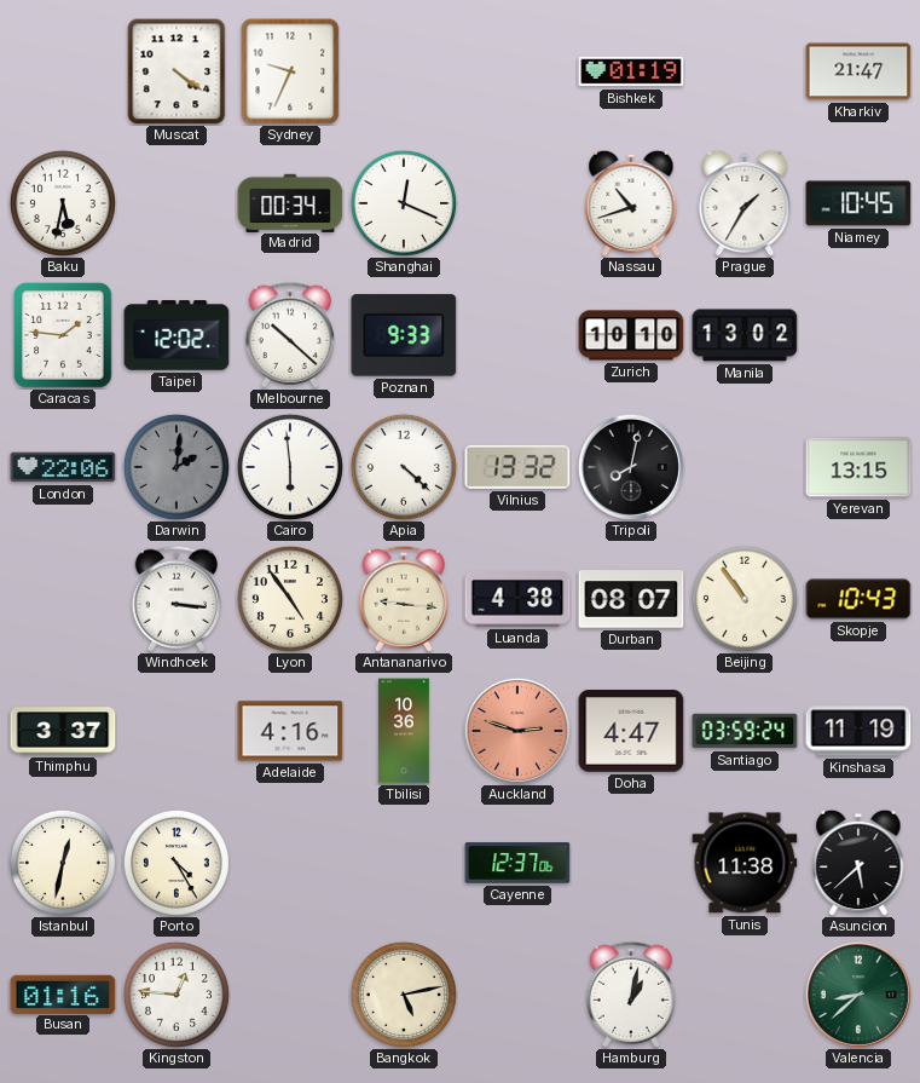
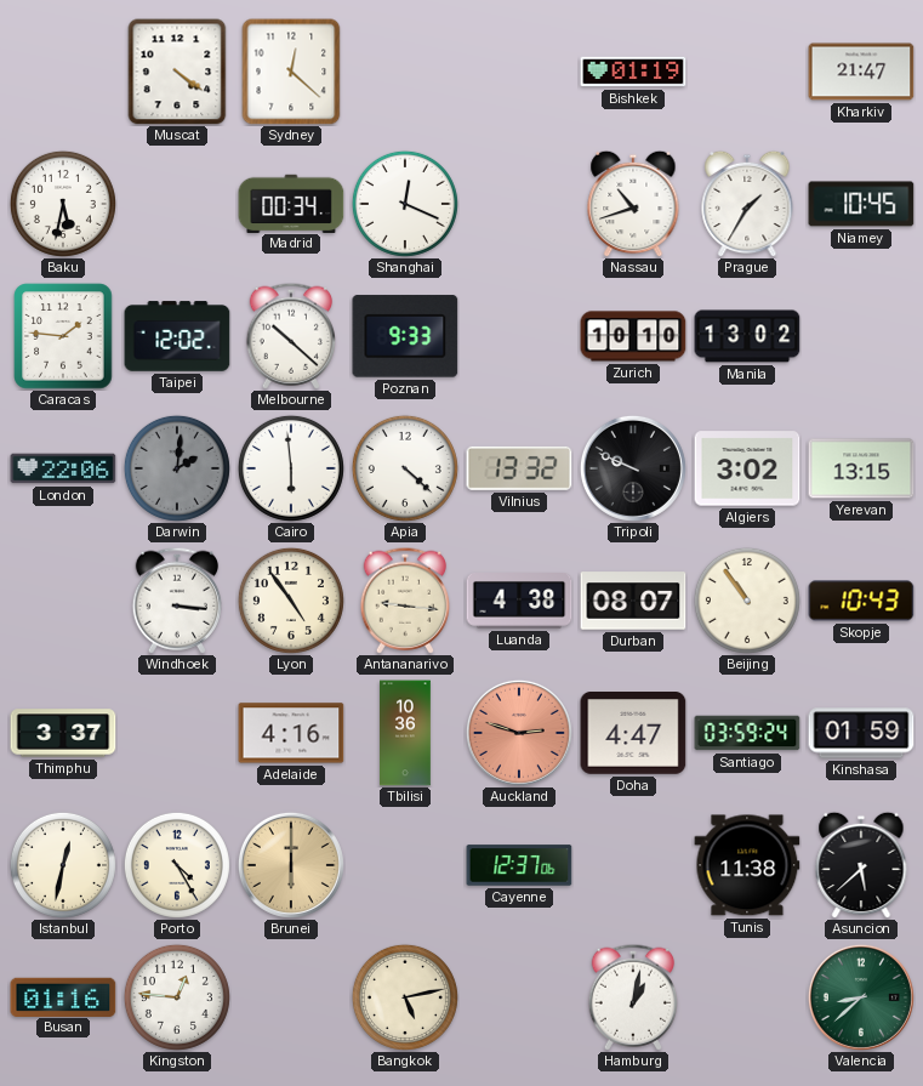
Sydney: 9:34 -> 12:22 (291, 72)
Tripoli: 8:02 -> 9:49 (633, 468)
Algiers: none -> 3:02 (747, 468)
Kinshasa: 11:19 -> 01:59 (861, 733)
Brunei: none -> 6:00 (291, 865)
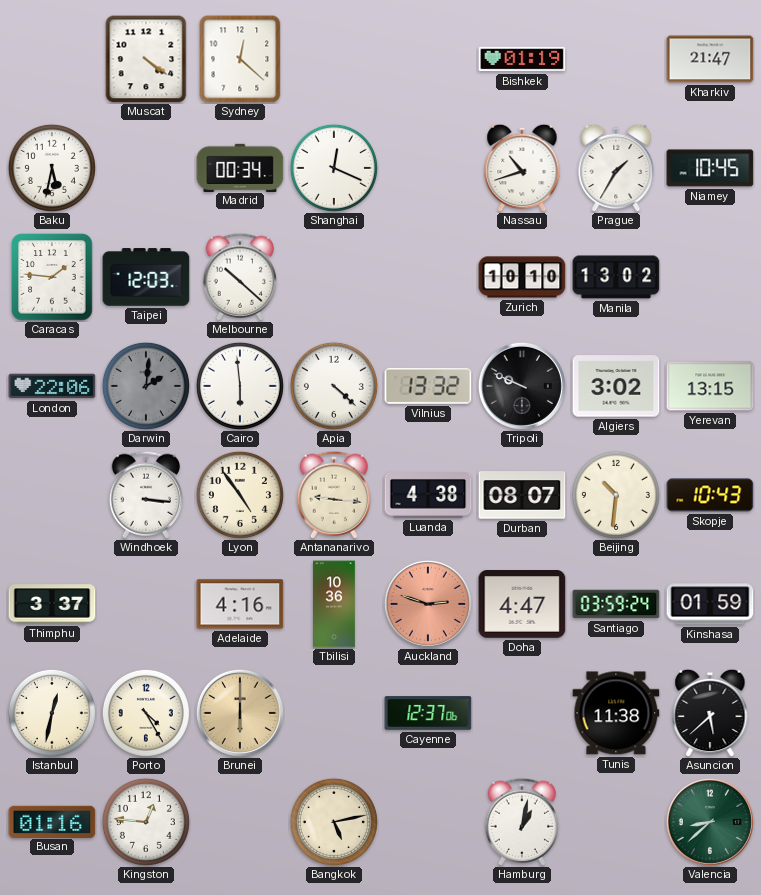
Taipei: 12:02 -> 12:03 (146, 277)
Poznan: 9:33 -> none (405, 336)
Beijing: 10:54 -> 10:31 (616, 495)
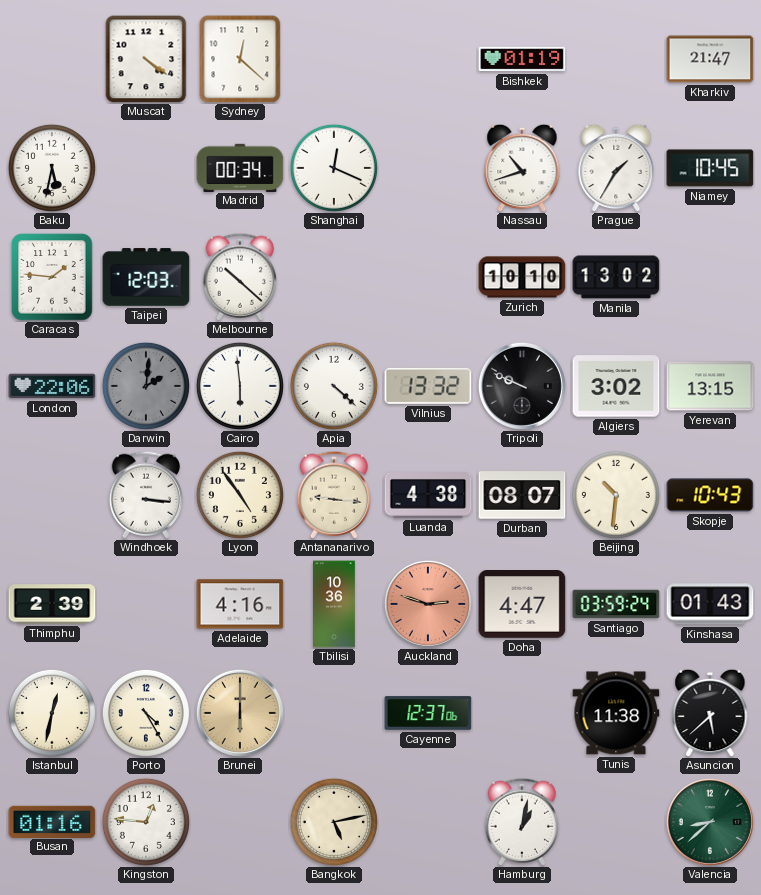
Thimphu: 3:37 -> 2:39 (52, 604)
Kinshasa: 01:59 -> 01:43 (710, 604)
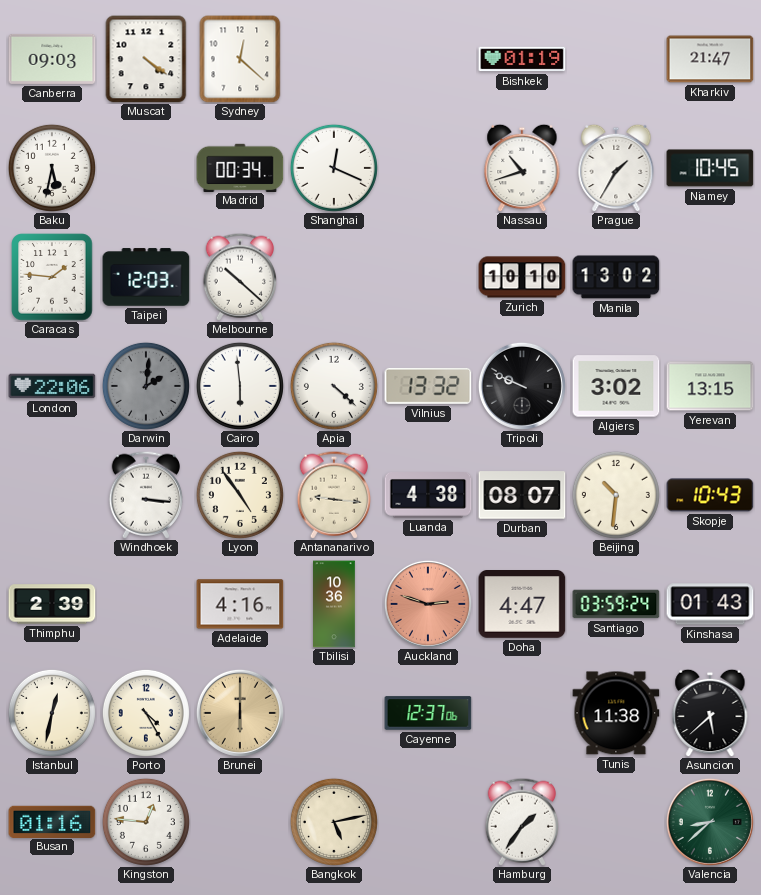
Canberra: none -> 09:03 (52, 59)
Hamburg: 1:02 -> 1:36 (521, 822)
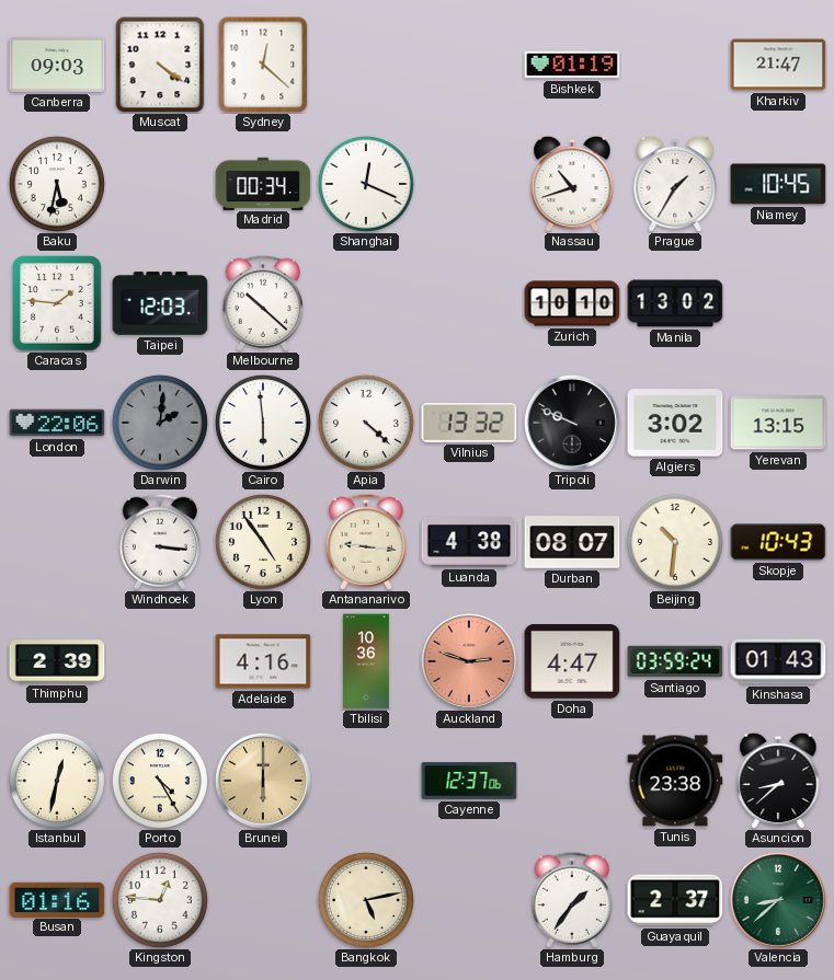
Tunis: 11:38 -> 23:38 (675, 781)
Asuncion: 5:38 -> 8:38 (778, 781)
Guayaquil: none -> 2:37 (675, 900)
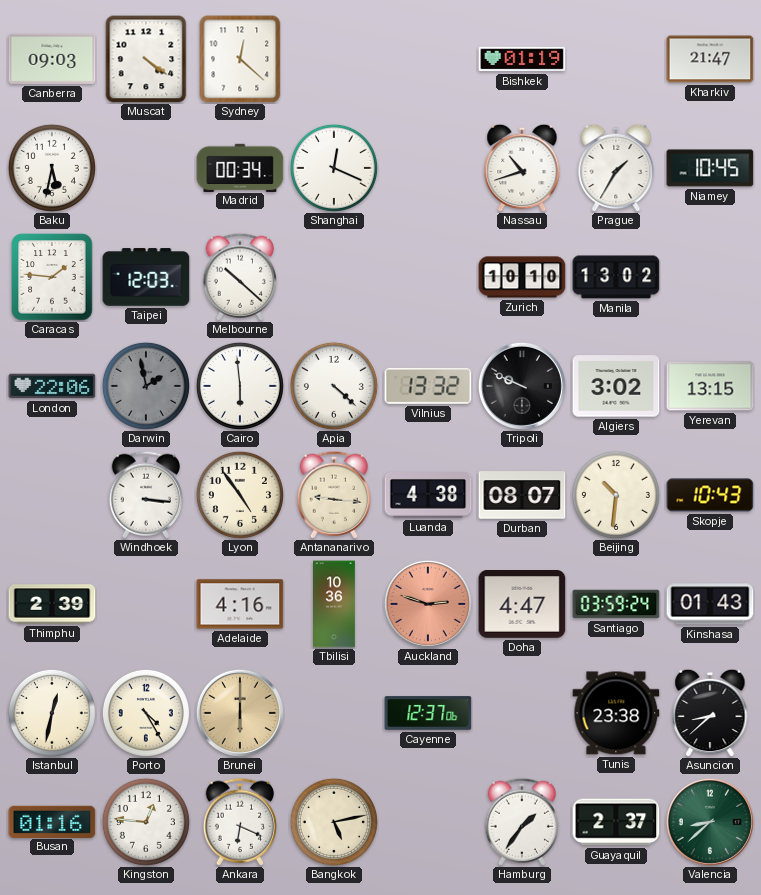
Darwin: 2:01 -> 1:58 (146, 386)
Ankara: none -> 6:19 (239, 822)
